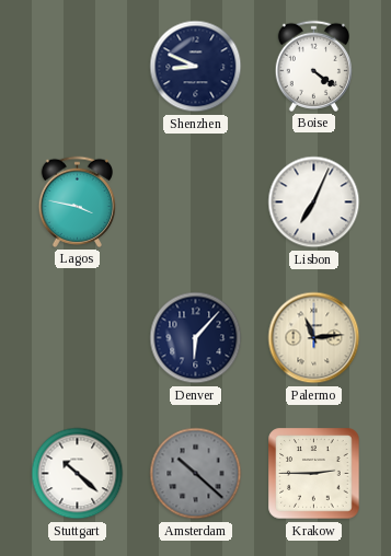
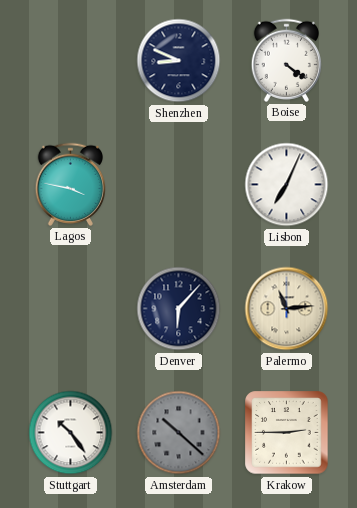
Stuttgart: 10:22 -> 10:24 (71, 433)
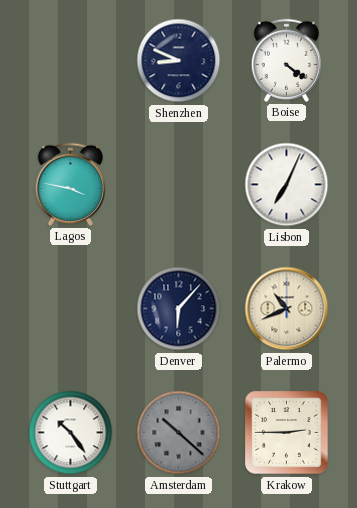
Palermo: 11:14 -> 10:41 (287, 309)
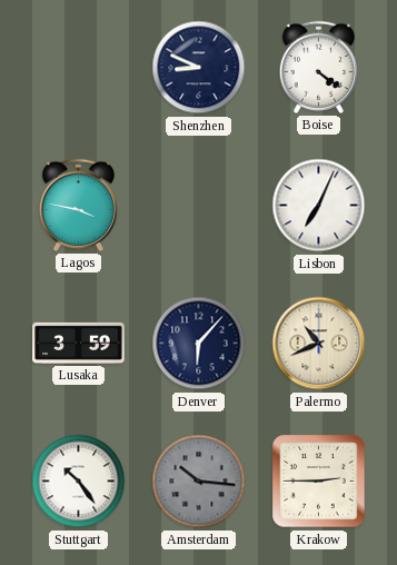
Lusaka: none -> 3:59 (79, 343)
Amsterdam: 10:22 -> 10:16 (199, 482)
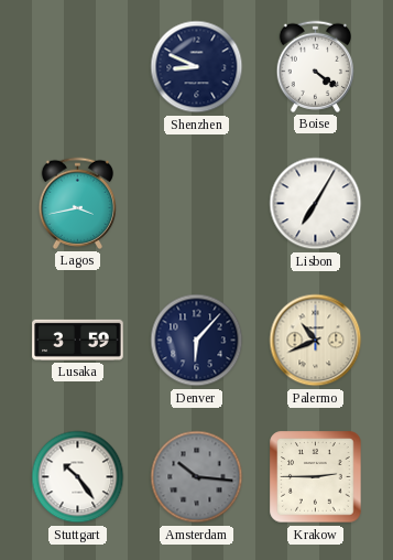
Lagos: 3:47 -> 3:43 (77, 203)
Lisbon: 7:04 -> 7:05 (316, 204)
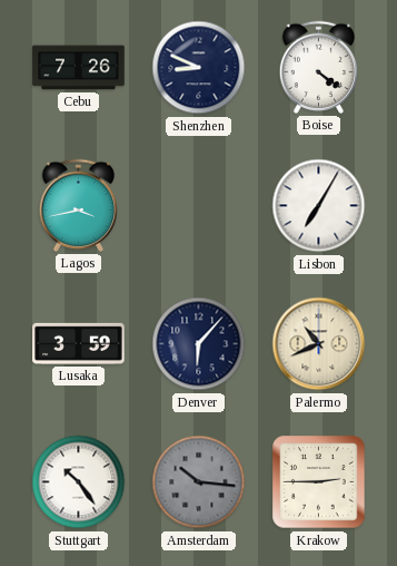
Cebu: none -> 7:26 (79, 68)
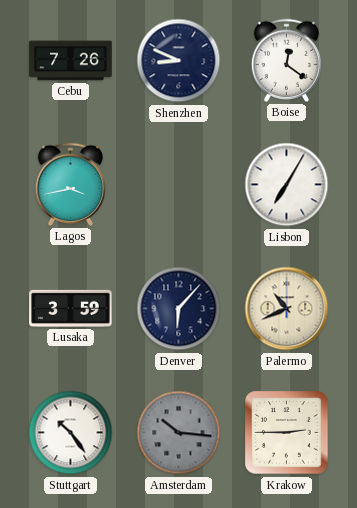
Boise: 4:21 -> 12:21 (286, 60)
